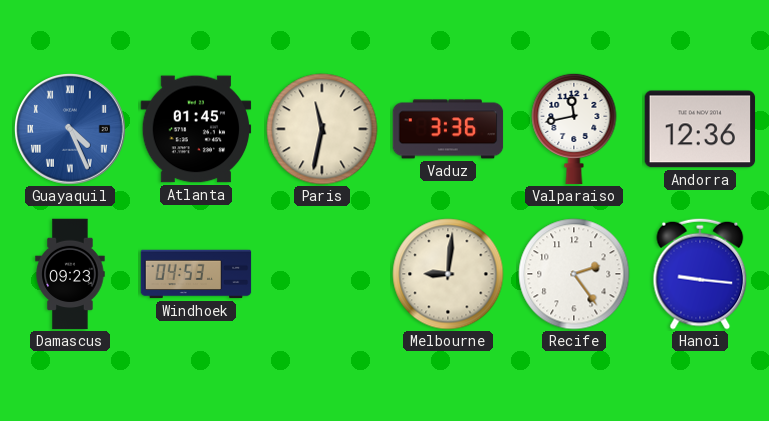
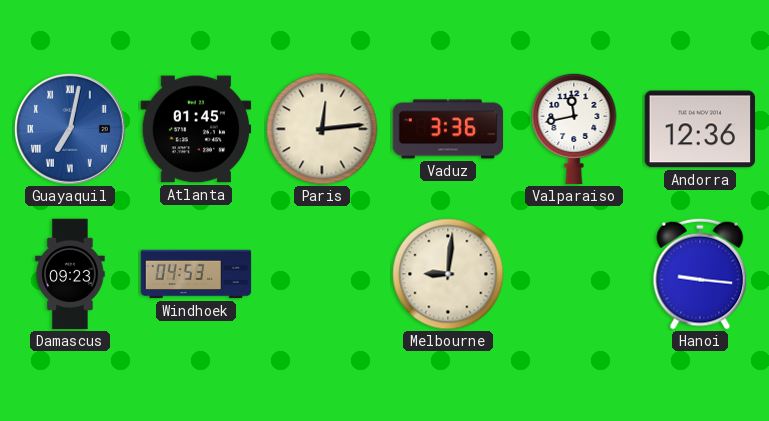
Guayaquil: 4:26 -> 7:02 (70, 129)
Paris: 11:32 -> 12:14 (322, 129)
Recife: 2:24 -> none (574, 274)
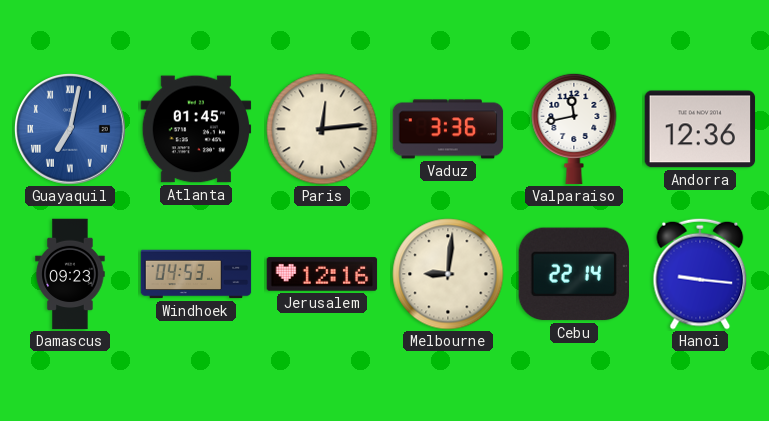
Jerusalem: none -> 12:16 (322, 274)
Cebu: none -> 22:14 (573, 274)
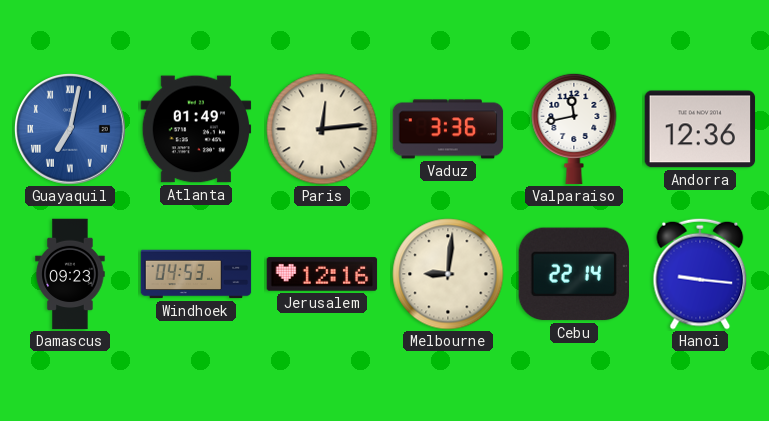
Atlanta: 01:45 -> 01:49 (196, 129)
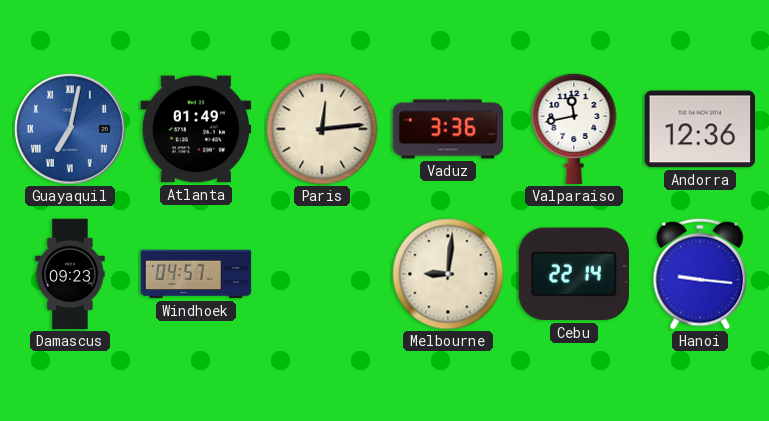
Windhoek: 04:53 -> 04:57 (196, 274)
Jerusalem: 12:16 -> none (322, 274)
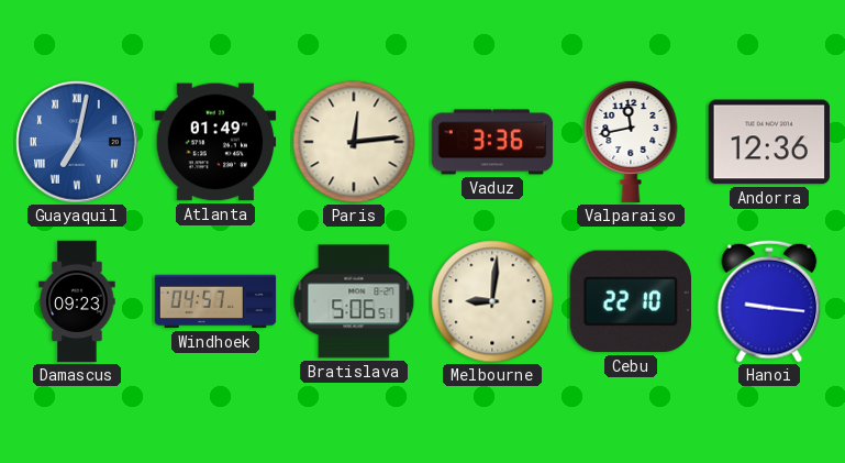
Bratislava: none -> 5:06 (354, 301)
Cebu: 22:14 -> 22:10 (630, 301)
